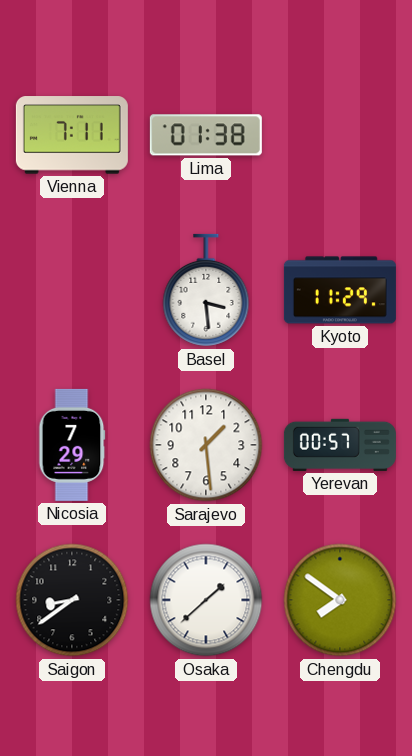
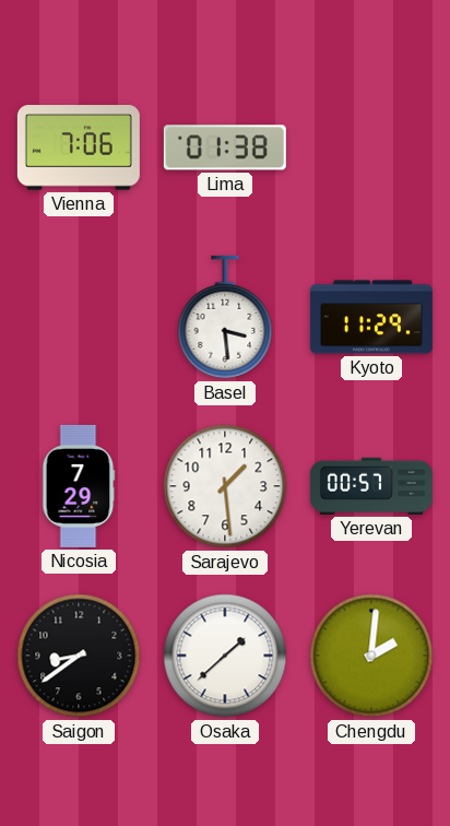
Vienna: 7:11 -> 7:06 (79, 147)
Chengdu: 7:51 -> 2:01 (371, 656)
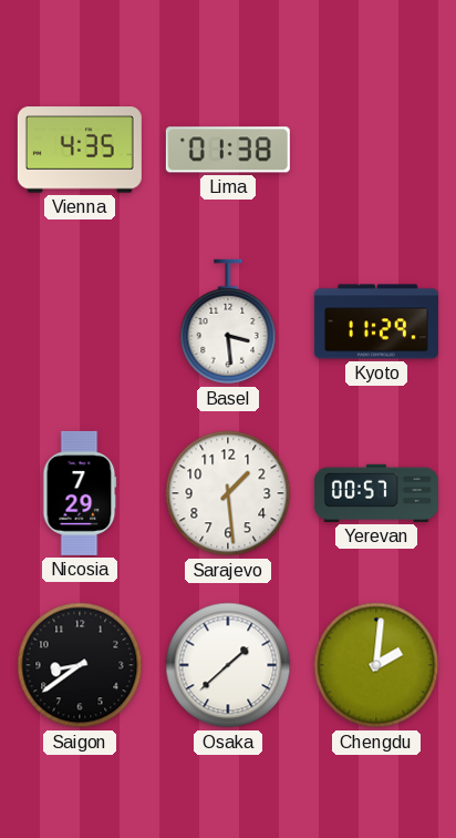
Vienna: 7:06 -> 4:35 (80, 150)
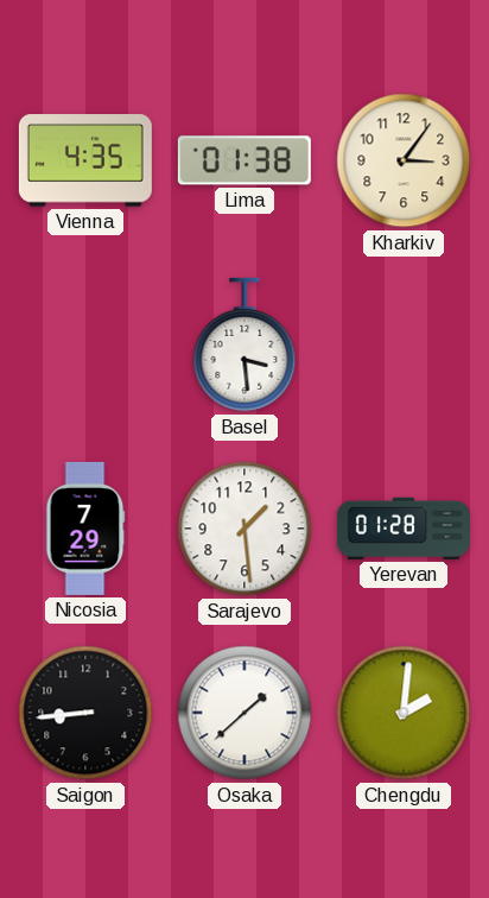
Kharkiv: none -> 3:06 (404, 160)
Kyoto: 11:29 -> none (376, 321)
Yerevan: 00:57 -> 01:28 (404, 529)
Saigon: 8:39 -> 8:44 (85, 713)
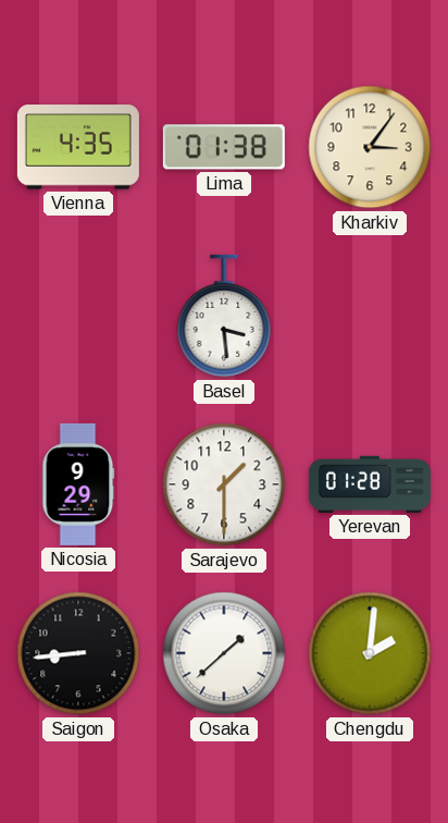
Nicosia: 7:29 -> 9:29 (78, 484)
Sarajevo: 1:29 -> 1:30 (224, 484)
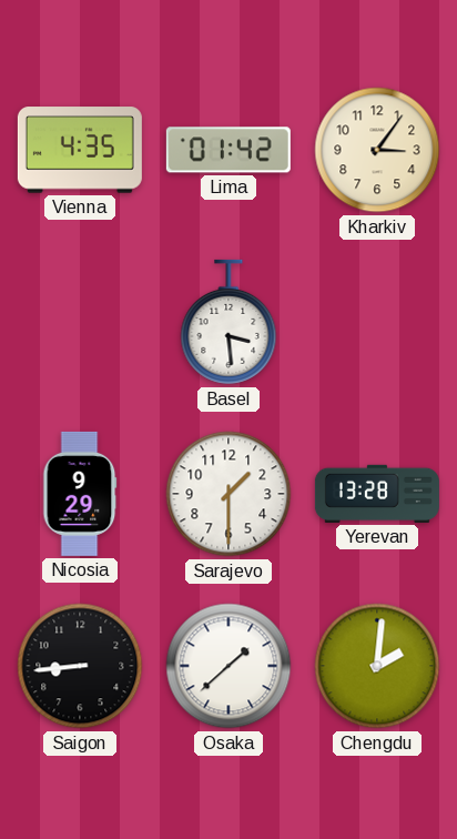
Lima: 01:38 -> 01:42 (228, 150)
Yerevan: 01:28 -> 13:28 (377, 494)
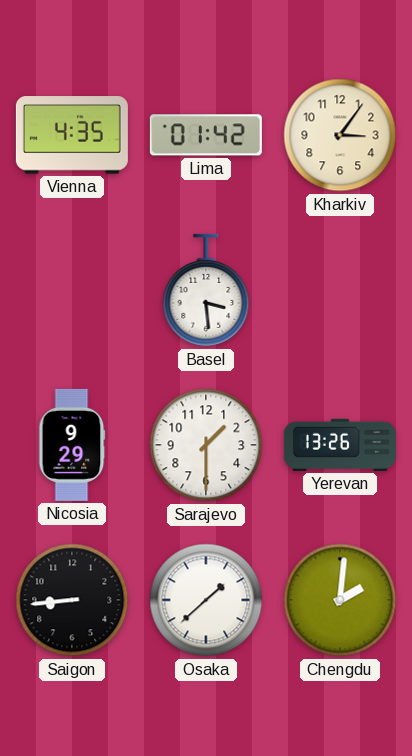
Yerevan: 13:28 -> 13:26 (340, 445)
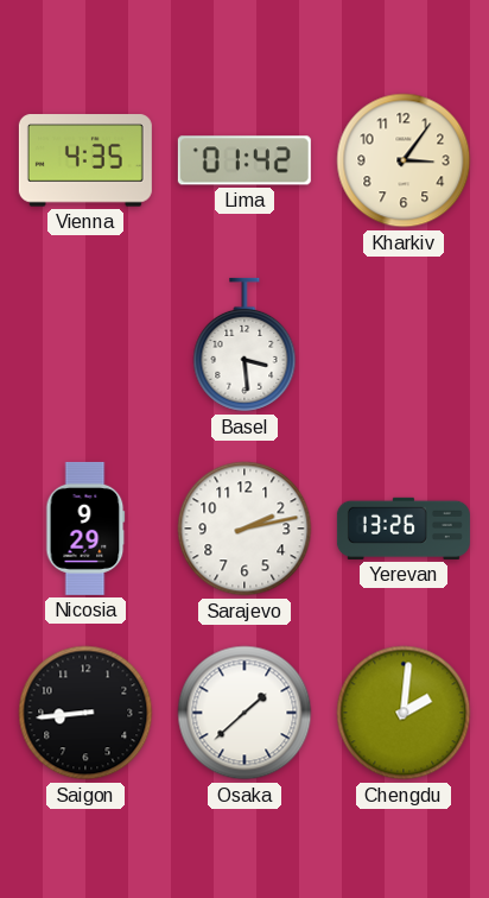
Sarajevo: 1:30 -> 2:13 (244, 529)
